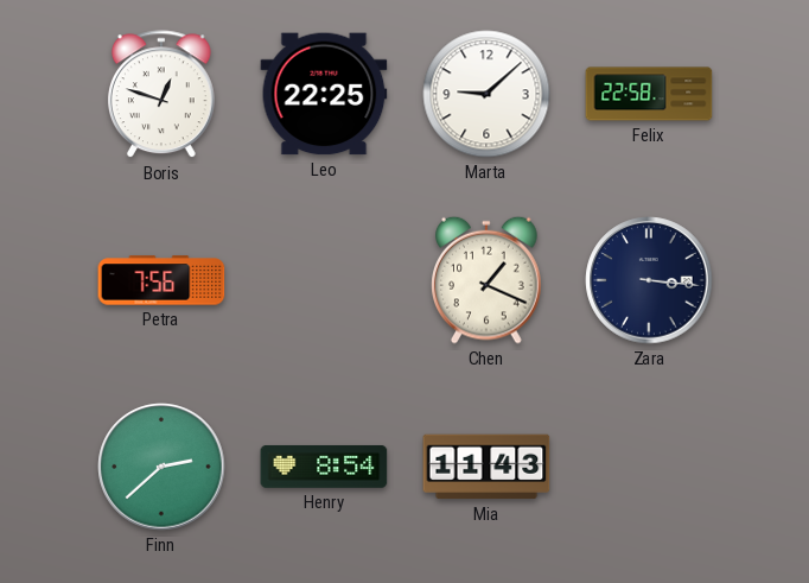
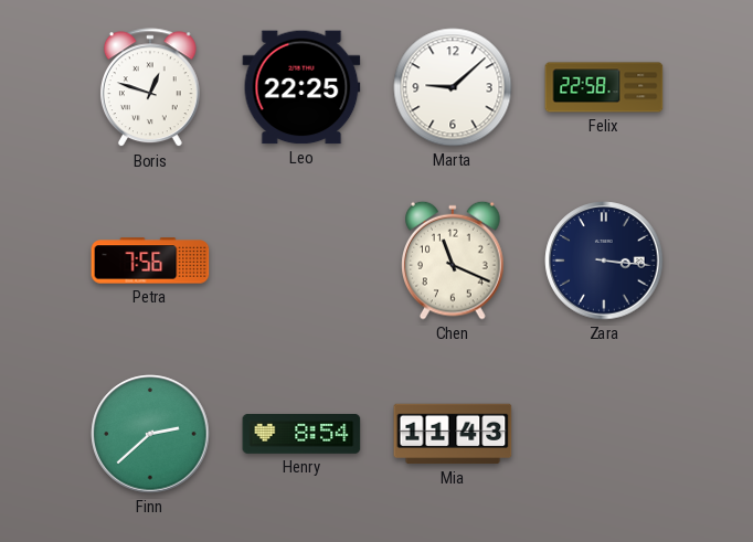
Chen: 1:19 -> 11:19 (453, 261)
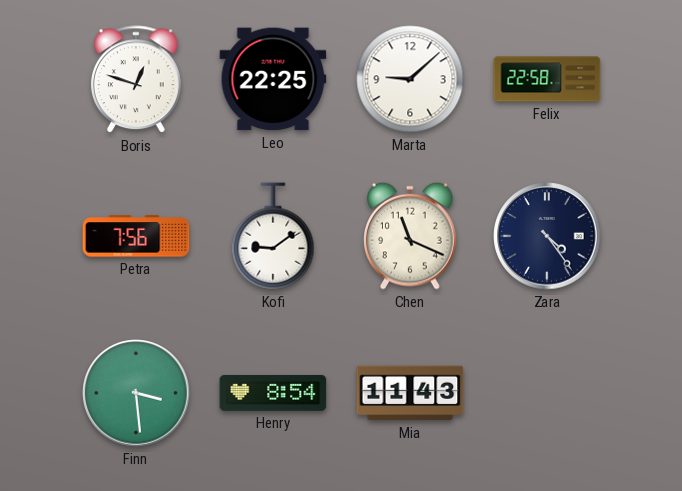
Kofi: none -> 9:09 (273, 236)
Zara: 3:16 -> 4:24 (547, 236)
Finn: 2:38 -> 3:29 (136, 393)
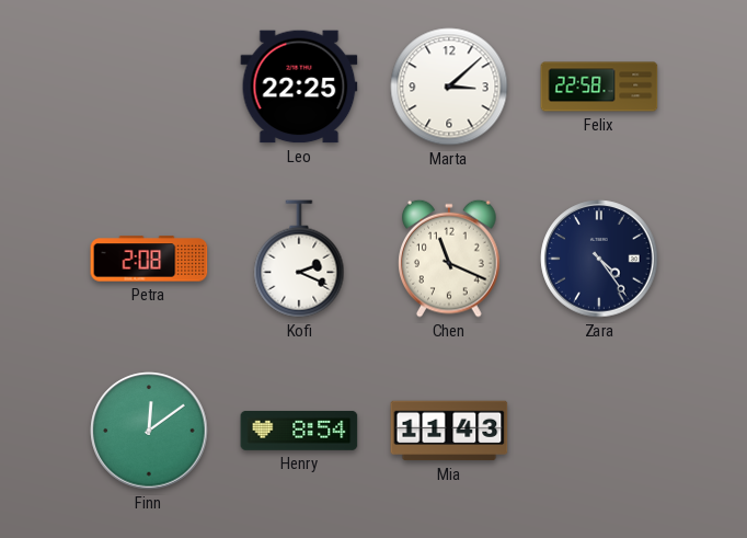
Boris: 12:48 -> none (136, 80)
Marta: 9:08 -> 3:08 (449, 87)
Petra: 7:56 -> 2:08 (149, 259)
Kofi: 9:09 -> 2:19 (299, 259)
Finn: 3:29 -> 12:09 (149, 431)
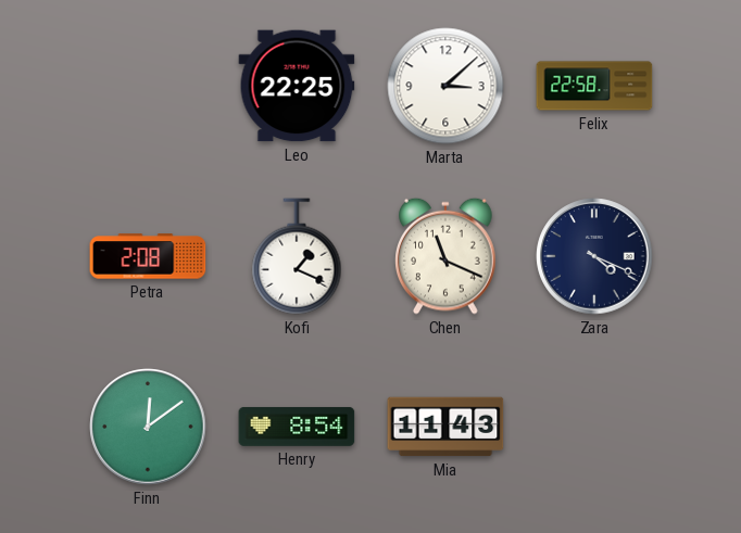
Kofi: 2:19 -> 1:19 (297, 256)
Zara: 4:24 -> 4:19 (594, 256)
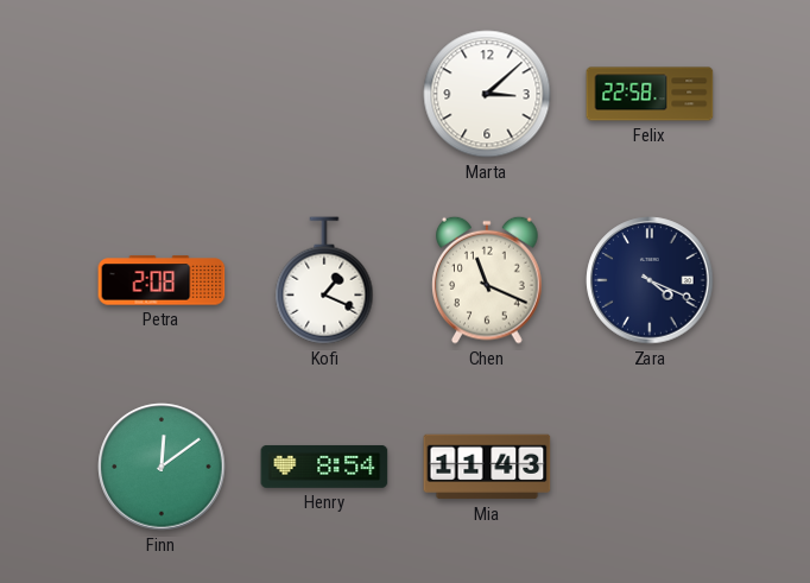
Leo: 22:25 -> none (297, 86)
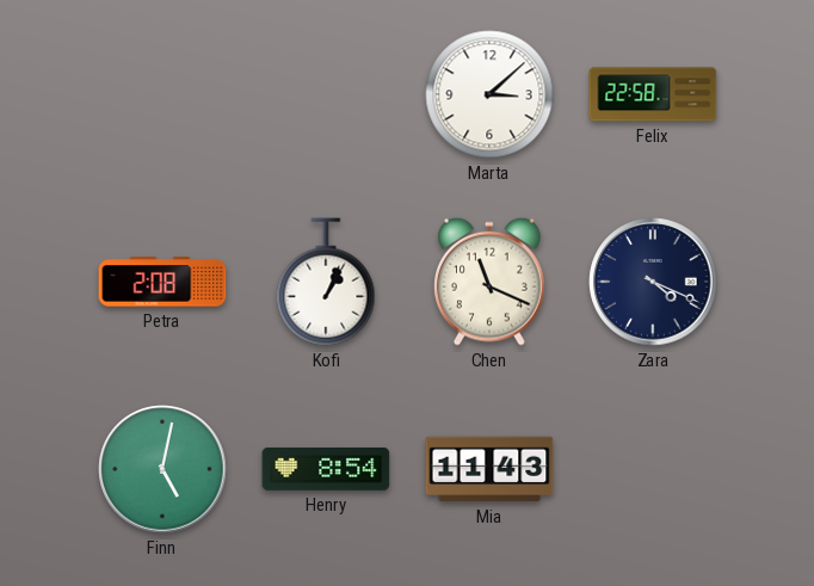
Kofi: 1:19 -> 1:04 (326, 282)
Finn: 12:09 -> 5:02 (162, 469)
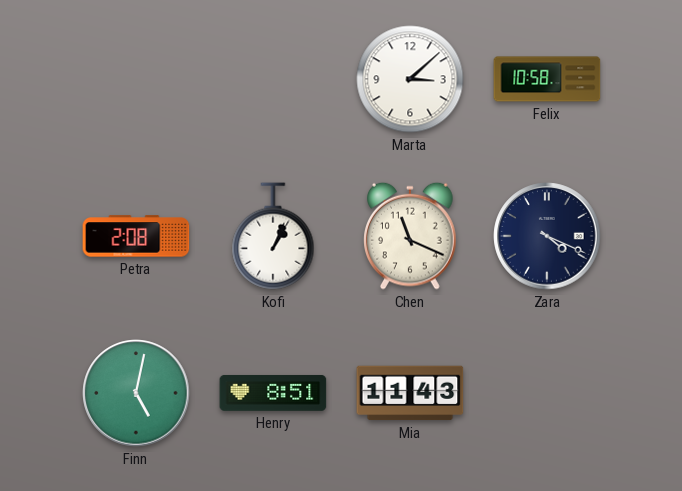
Felix: 22:58 -> 10:58 (547, 79)
Henry: 8:54 -> 8:51 (273, 393)
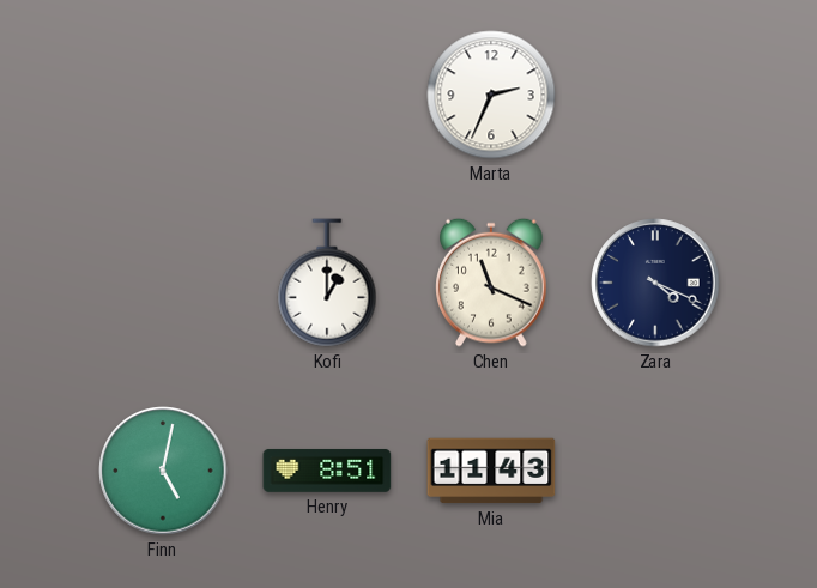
Marta: 3:08 -> 2:34 (491, 95)
Felix: 10:58 -> none (547, 79)
Petra: 2:08 -> none (136, 236)
Kofi: 1:04 -> 1:00 (327, 283)
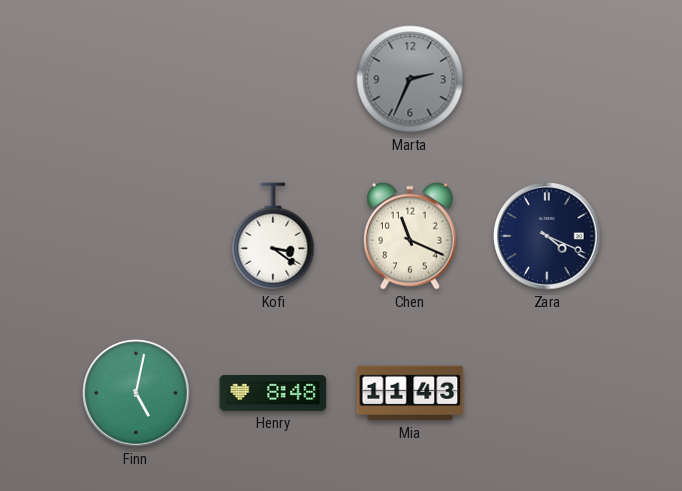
Marta dial: white -> grey (410, 79)
Kofi: 1:00 -> 3:21 (273, 236)
Henry: 8:51 -> 8:48 (273, 393)
